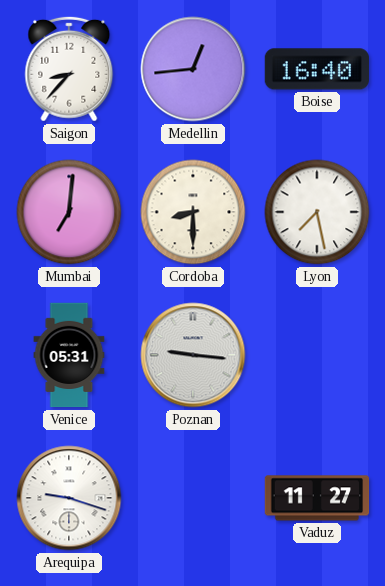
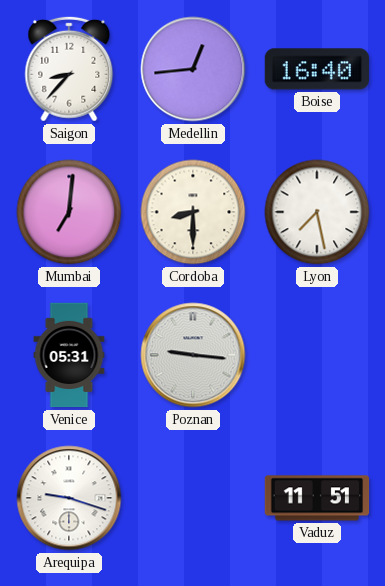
Vaduz: 11:27 -> 11:51 (317, 498)
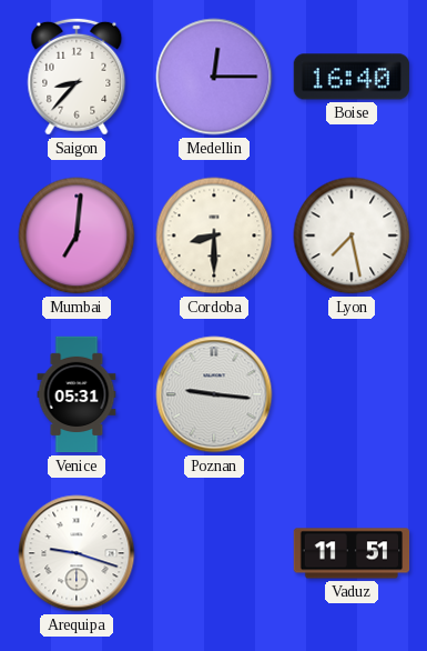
Medellin: 12:44 -> 12:15 (214, 77)
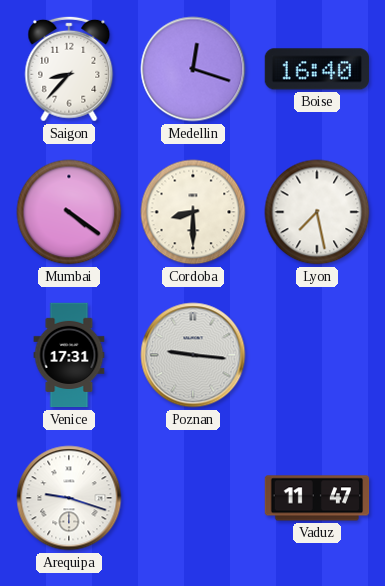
Medellin: 12:15 -> 12:18 (193, 69)
Mumbai: 7:01 -> 4:21 (69, 212)
Venice: 05:31 -> 17:31 (69, 355)
Vaduz: 11:51 -> 11:47 (317, 498)
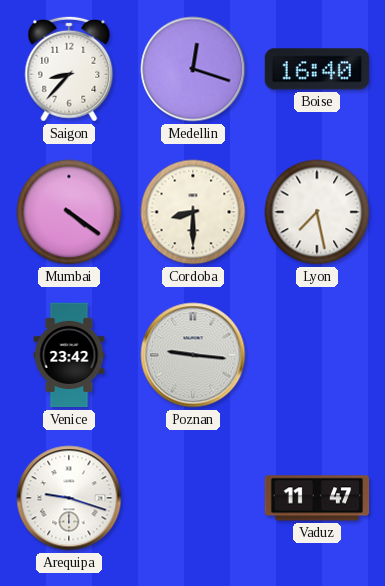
Venice: 17:31 -> 23:42 (69, 355)
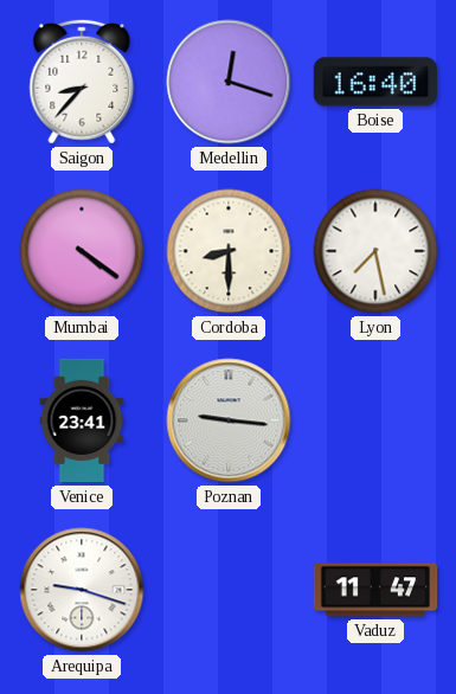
Venice: 23:42 -> 23:41 (82, 420)
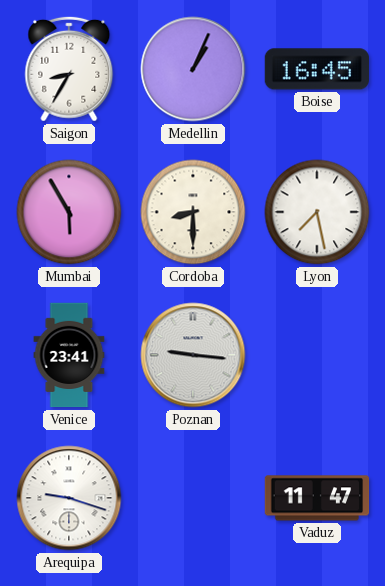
Saigon: 8:37 -> 8:35 (69, 69)
Medellin: 12:18 -> 1:04 (193, 69)
Boise: 16:40 -> 16:45 (317, 69)
Mumbai: 4:21 -> 5:55 (69, 212)
